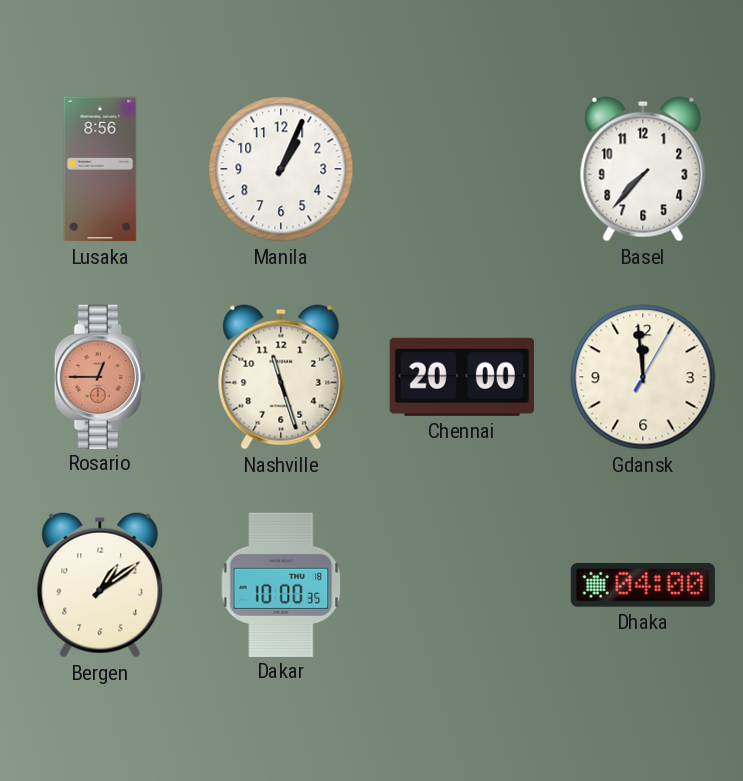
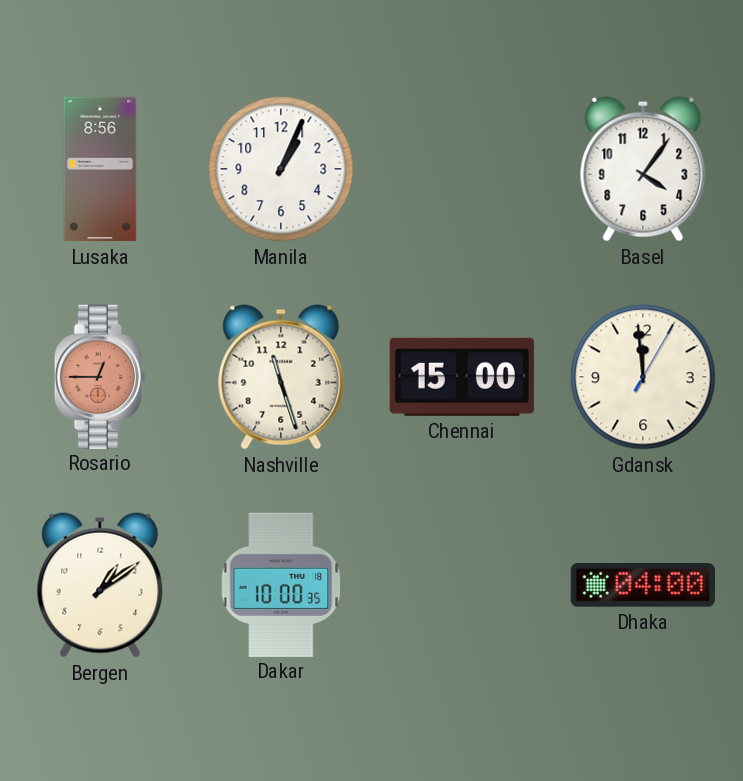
Basel: 7:37 -> 4:06 (643, 169)
Chennai: 20:00 -> 15:00 (462, 377)
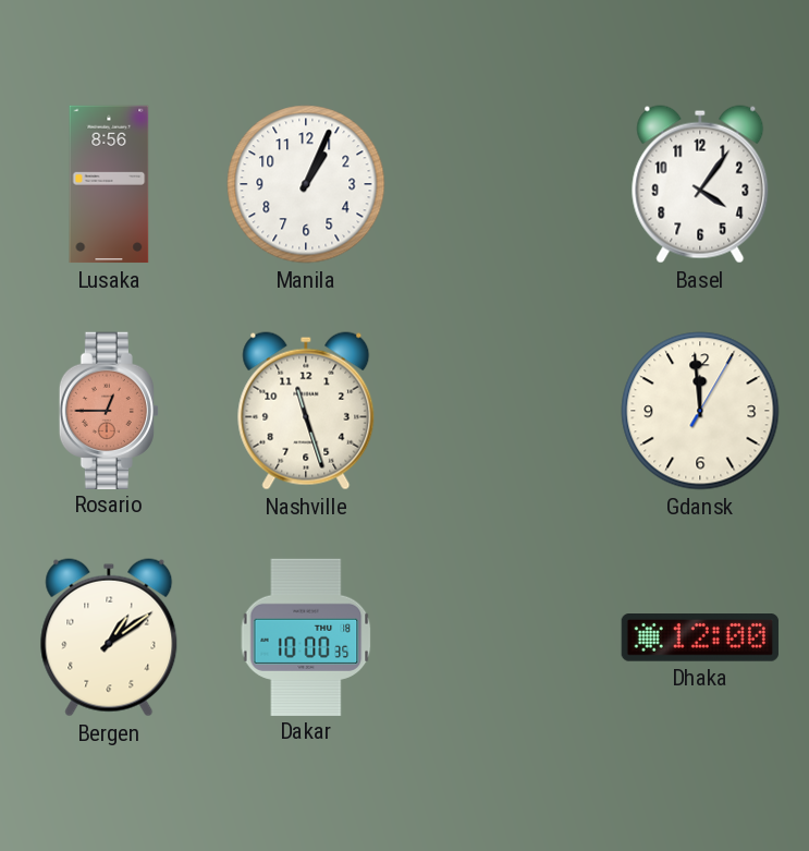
Chennai: 15:00 -> none (462, 377)
Dhaka: 04:00 -> 12:00 (700, 639)
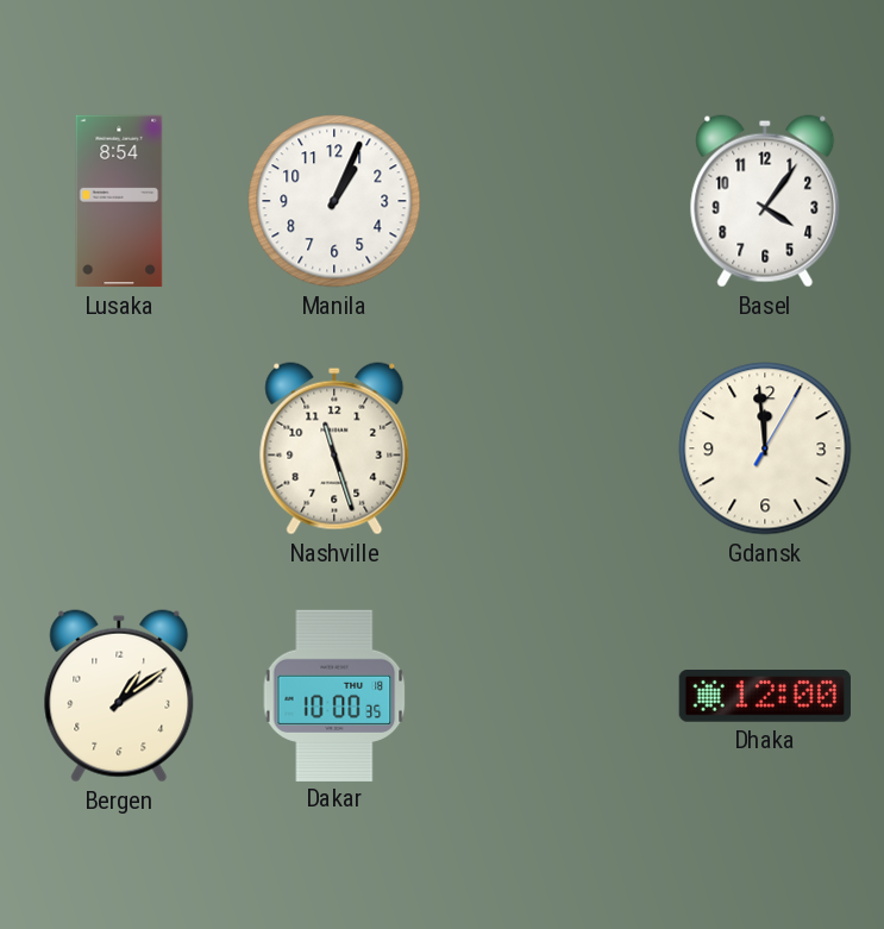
Lusaka: 8:56 -> 8:54 (119, 201)
Rosario: 12:45 -> none (109, 410)
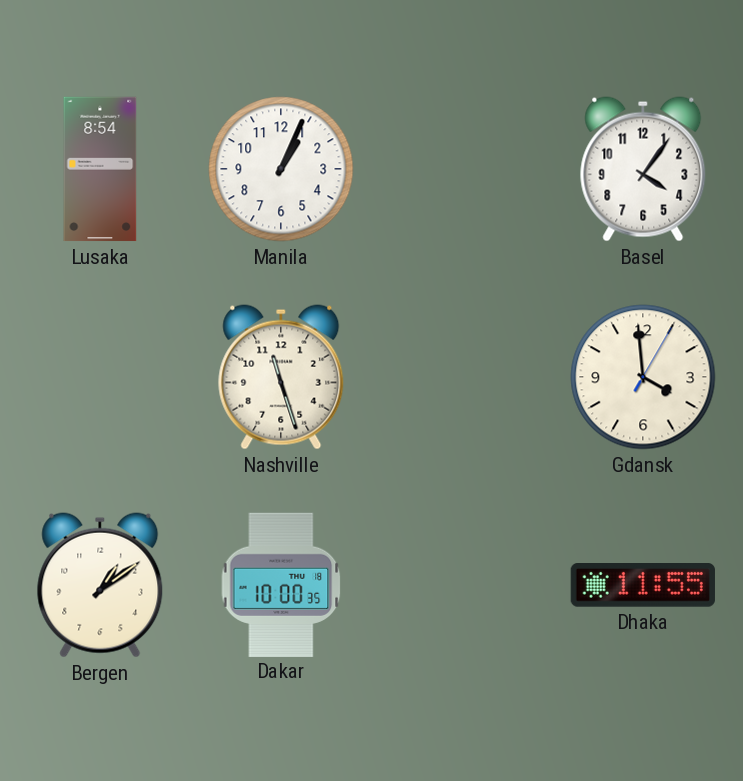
Gdansk: 11:59 -> 3:59 (643, 377)
Dhaka: 12:00 -> 11:55 (643, 586)
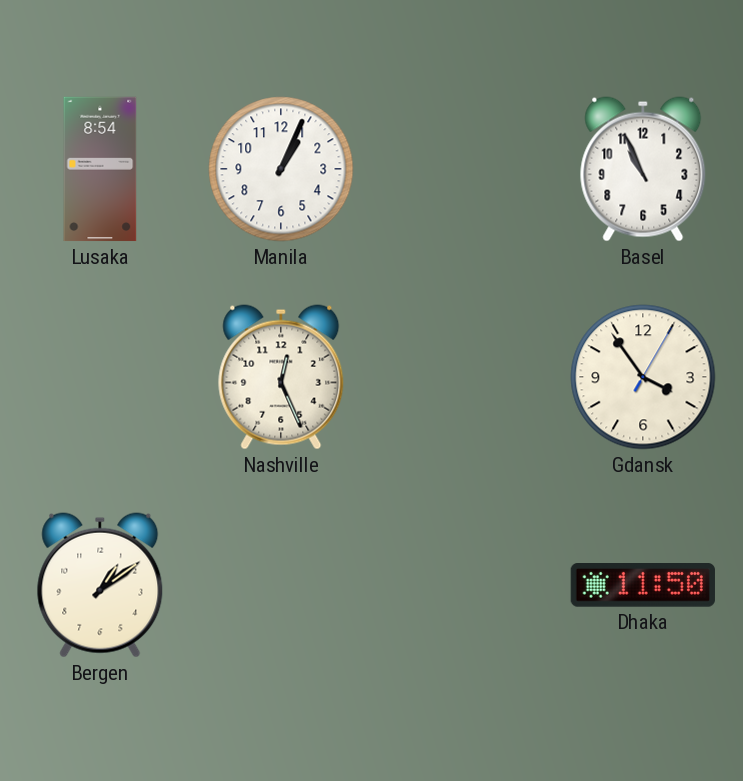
Basel: 4:06 -> 10:56 (643, 169)
Nashville: 11:27 -> 12:26 (281, 377)
Gdansk: 3:59 -> 3:54 (643, 377)
Dakar: 10:00 -> none (281, 584)
Dhaka: 11:55 -> 11:50 (643, 586)
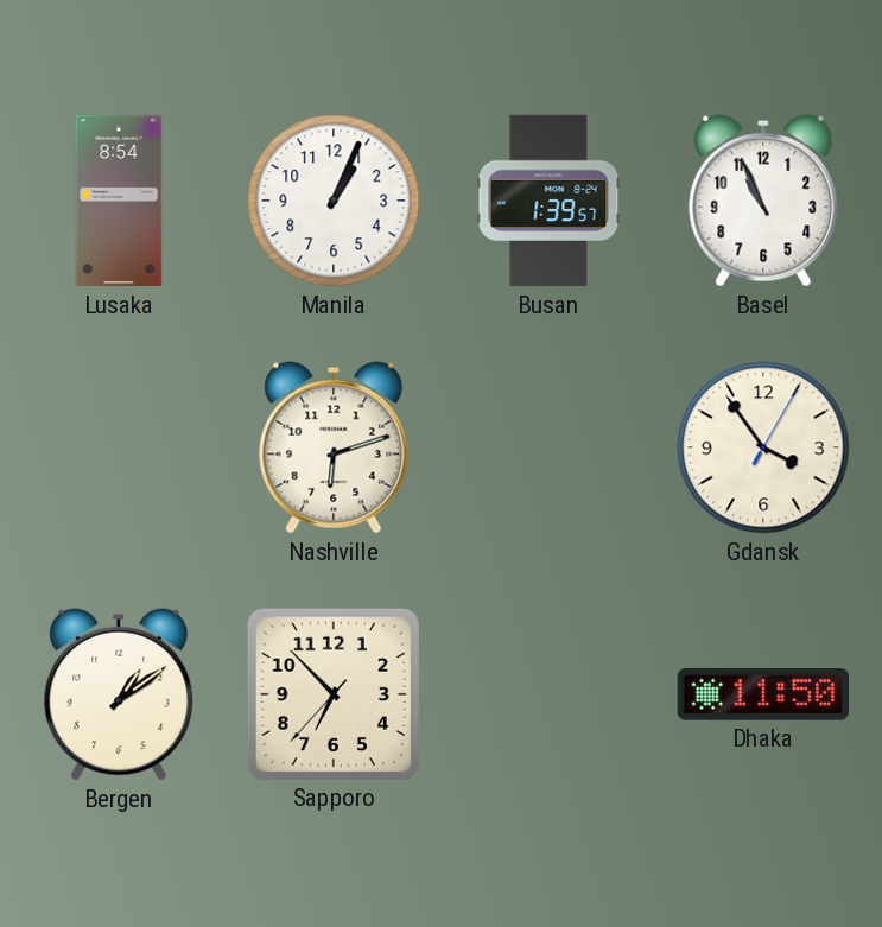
Busan: none -> 1:39 (548, 201)
Nashville: 12:26 -> 6:12 (334, 447)
Sapporo: none -> 6:52 (334, 694)
